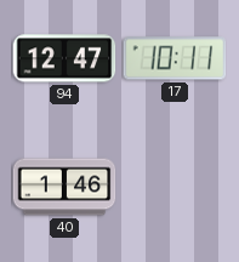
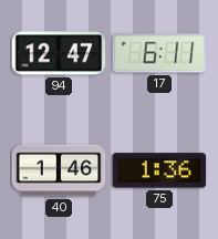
17: 10:11 -> 6:11 (159, 53)
75: none -> 1:36 (159, 170)
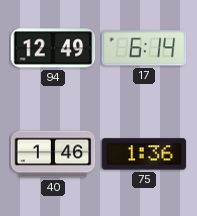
94: 12:47 -> 12:49 (53, 48)
17: 6:11 -> 6:14 (144, 48)
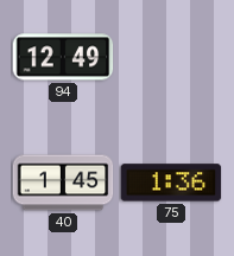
17: 6:14 -> none (144, 48)
40: 1:46 -> 1:45 (63, 183)
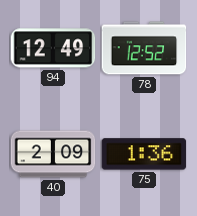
78: none -> 12:52 (144, 48)
40: 1:45 -> 2:09 (53, 154)
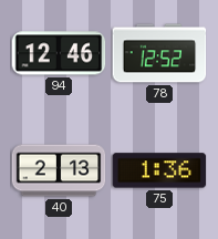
94: 12:49 -> 12:46 (59, 53)
40: 2:09 -> 2:13 (59, 170)
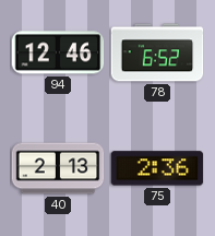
78: 12:52 -> 6:52 (157, 52)
75: 1:36 -> 2:36 (157, 168)
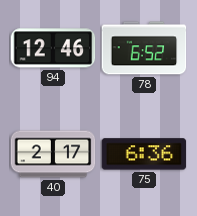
40: 2:13 -> 2:17 (53, 154)
75: 2:36 -> 6:36 (144, 154)
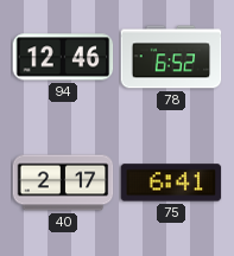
75: 6:36 -> 6:41 (171, 183)
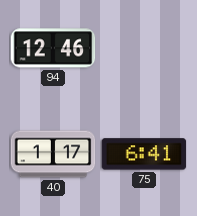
78: 6:52 -> none (171, 57)
40: 2:17 -> 1:17 (53, 154)
